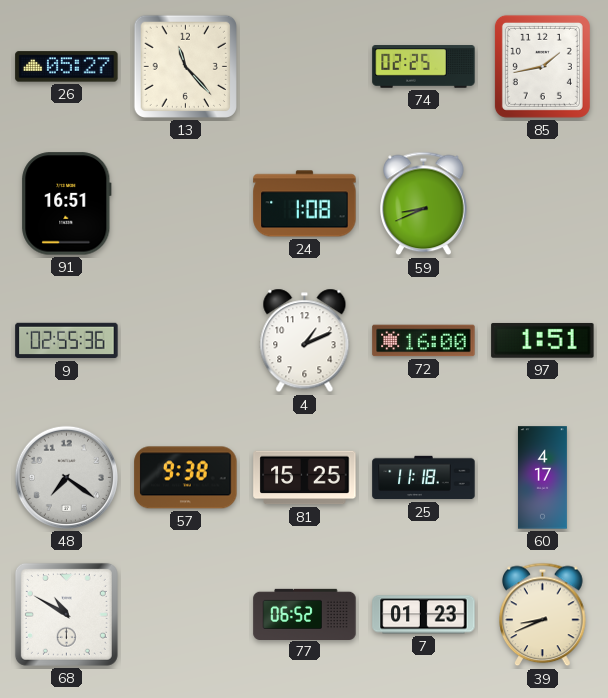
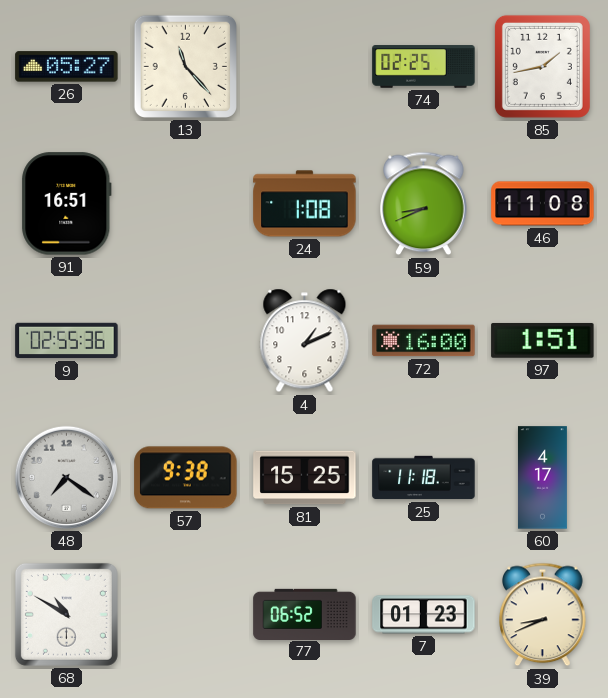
46: none -> 11:08 (543, 204)
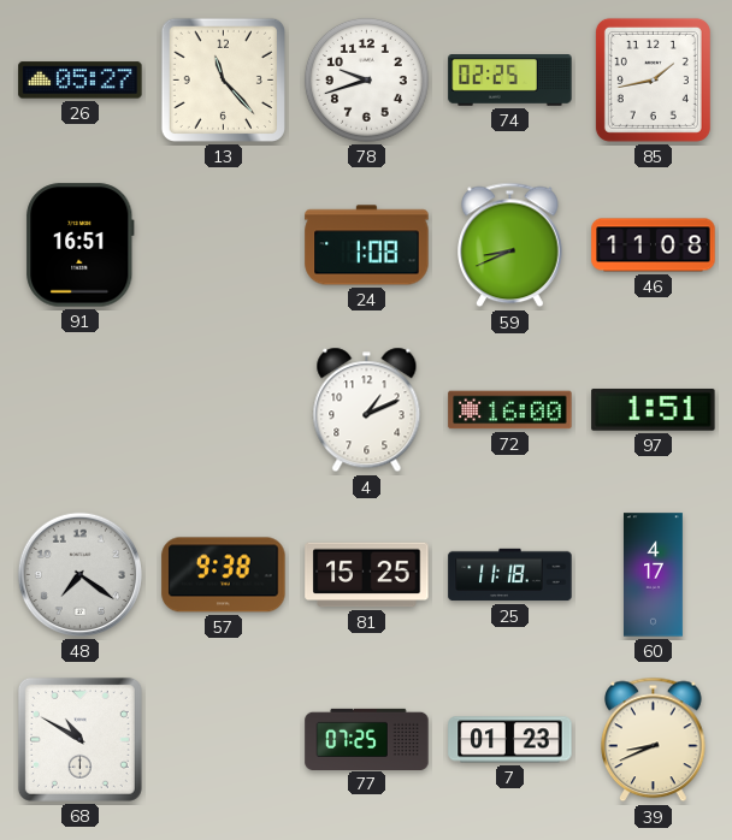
78: none -> 9:42 (366, 79)
9: 02:55 -> none (67, 341)
77: 06:52 -> 07:25 (367, 739)
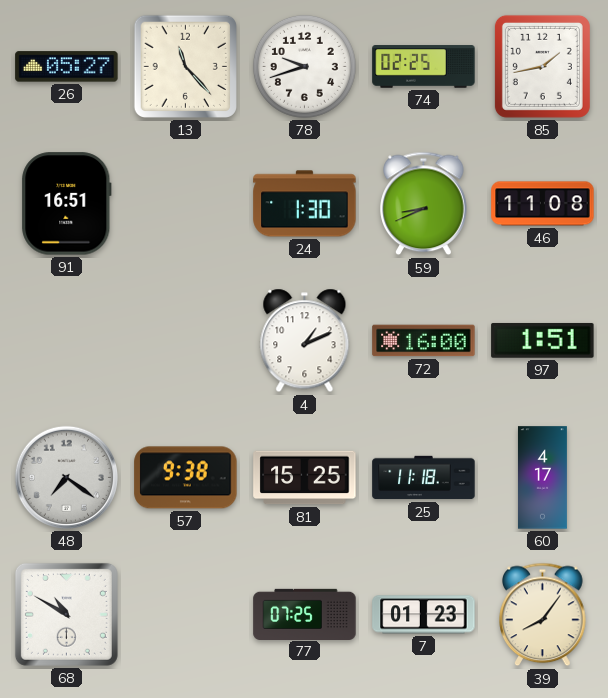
24: 1:08 -> 1:30 (305, 204)
39: 8:41 -> 8:06 (543, 615)
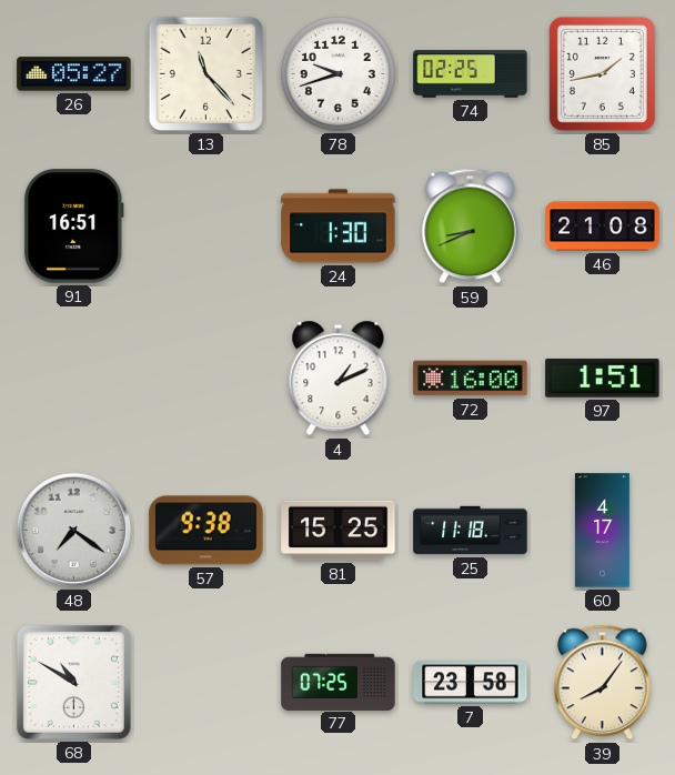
46: 11:08 -> 21:08 (603, 227)
7: 01:23 -> 23:58 (471, 683)
